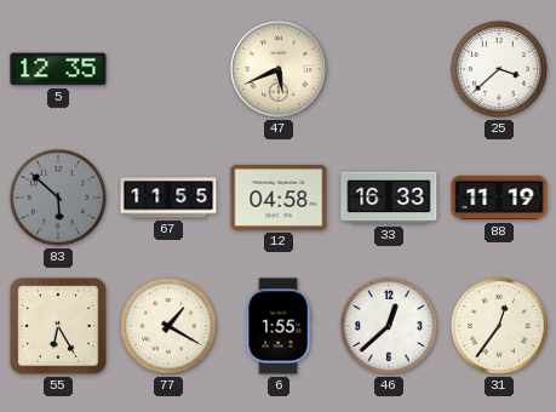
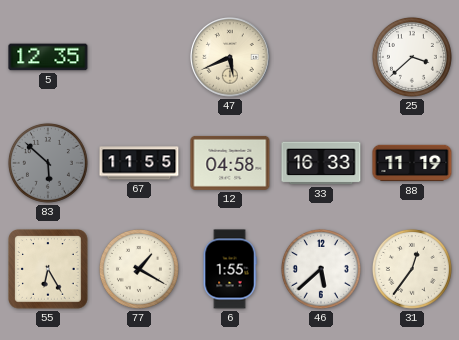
46: 12:38 -> 5:38 (321, 269)
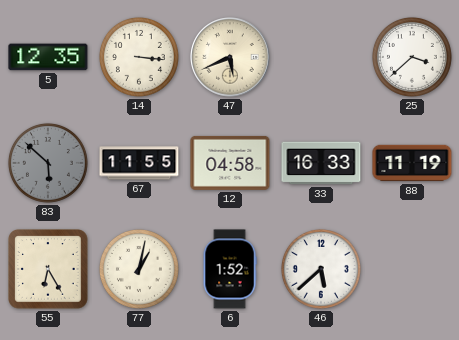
14: none -> 3:16 (139, 57)
77: 1:20 -> 1:02 (139, 269)
6: 1:55 -> 1:52 (230, 269)
31: 12:36 -> none (412, 269)
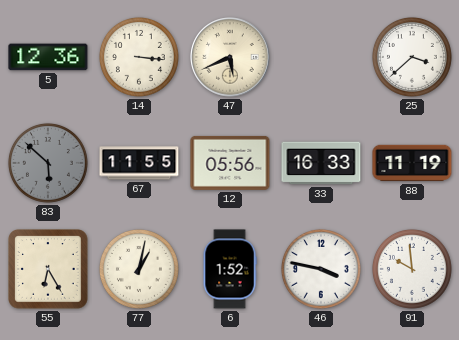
5: 12:35 -> 12:36 (48, 57)
12: 04:58 -> 05:56 (230, 163)
46: 5:38 -> 3:47 (321, 269)
91: none -> 9:59 (412, 269)
